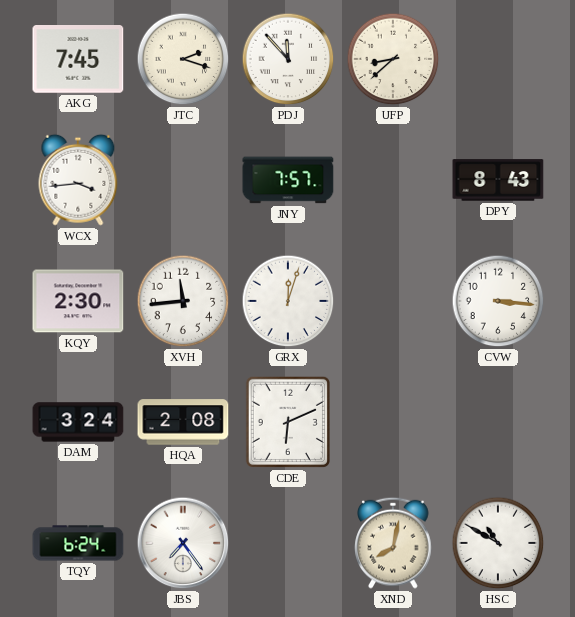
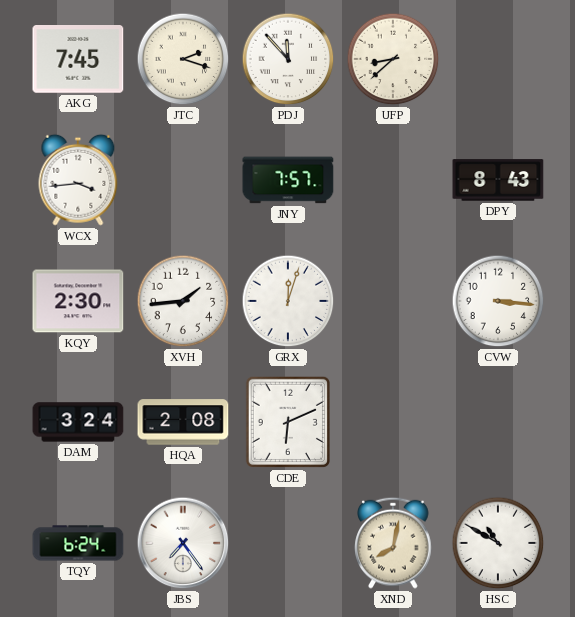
XVH: 11:44 -> 1:44 (183, 301)
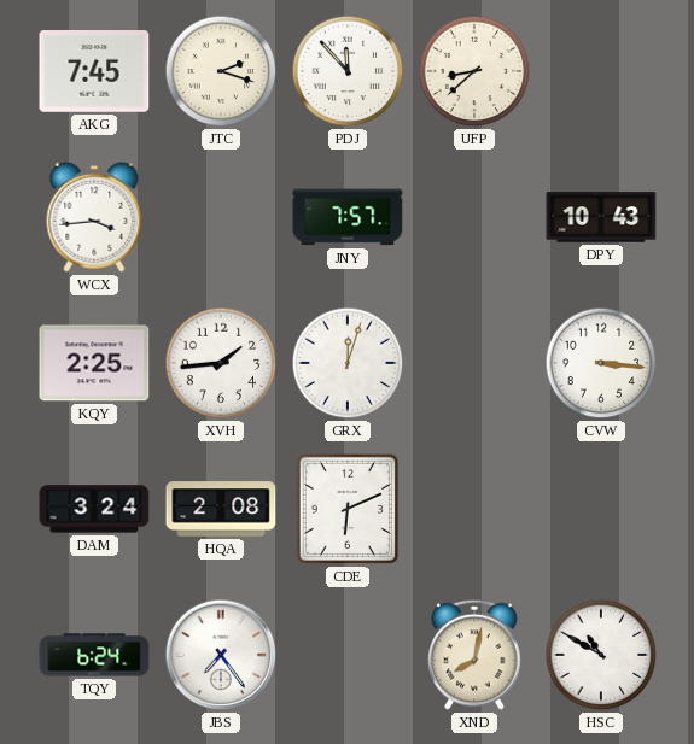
DPY: 8:43 -> 10:43 (601, 217)
KQY: 2:30 -> 2:25 (94, 363)
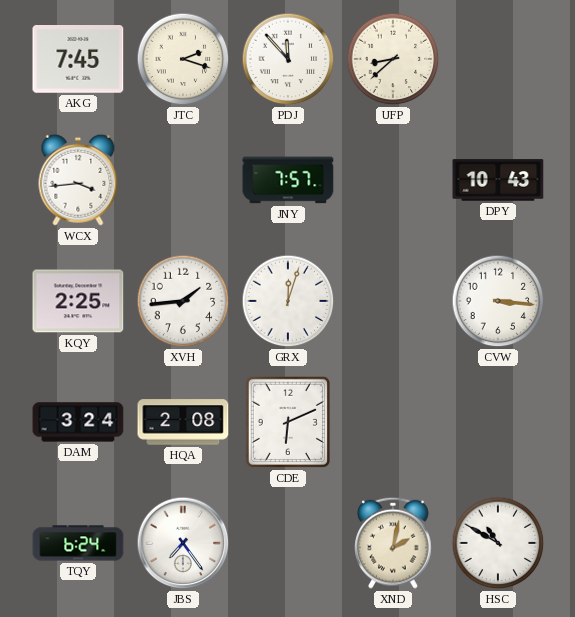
XND: 8:02 -> 2:02 (393, 543)
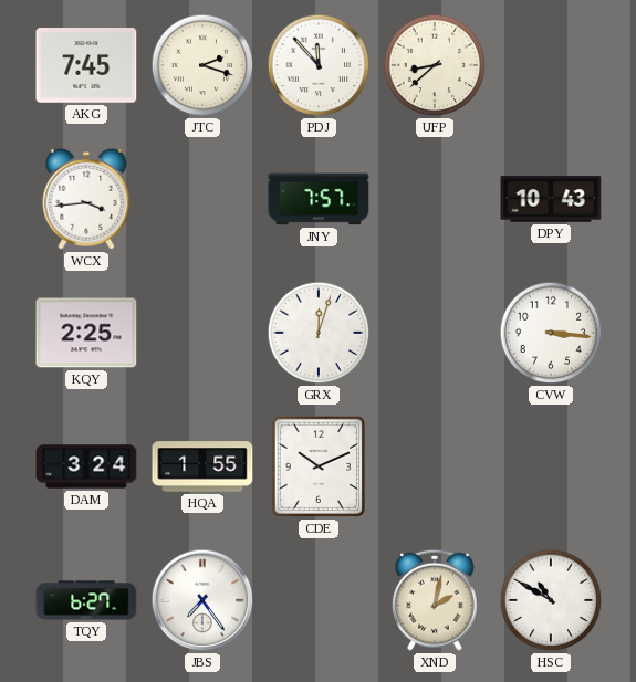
XVH: 1:44 -> none (183, 301)
HQA: 2:08 -> 1:55 (202, 466)
CDE: 6:11 -> 10:11 (319, 466)
TQY: 6:24 -> 6:27 (86, 600)
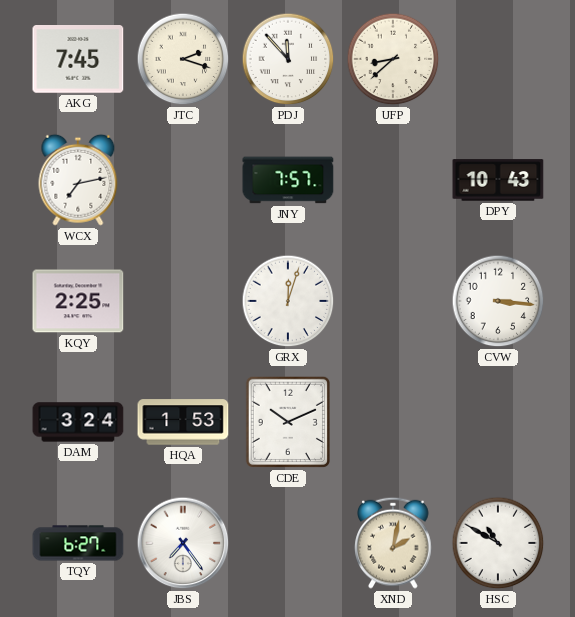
WCX: 3:44 -> 7:13 (78, 180)
HQA: 1:55 -> 1:53 (183, 422)
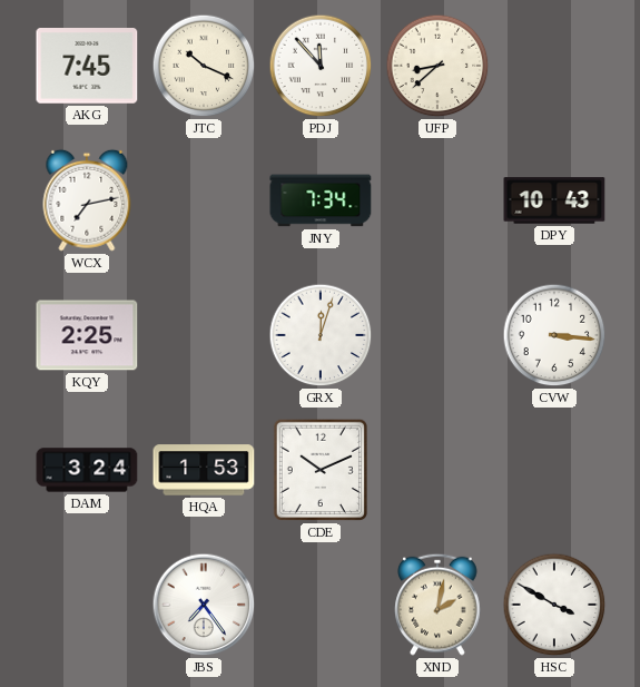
JTC: 2:18 -> 10:19 (204, 66)
JNY: 7:57 -> 7:34 (321, 200)
TQY: 6:27 -> none (78, 543)
HSC: 10:50 -> 3:50 (554, 605)
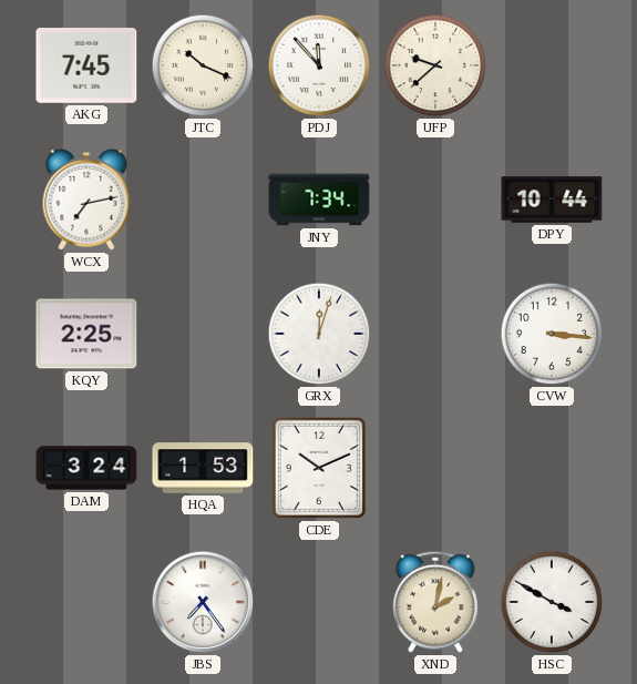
UFP: 8:38 -> 9:38 (435, 65)
DPY: 10:43 -> 10:44 (552, 200)
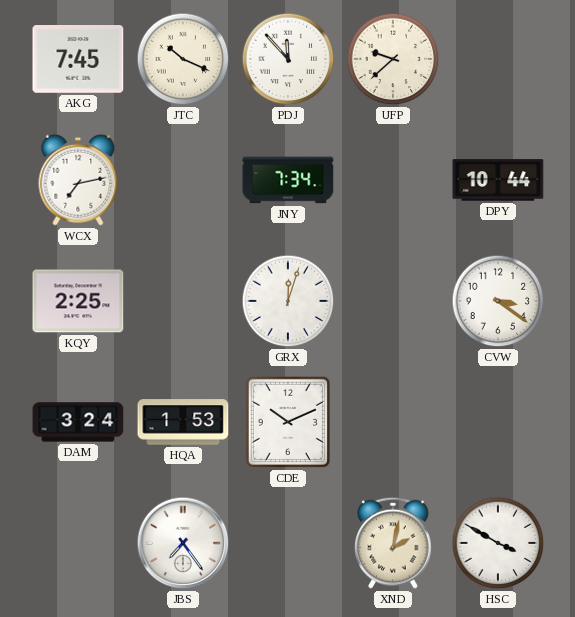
CVW: 3:16 -> 3:21 (498, 301)
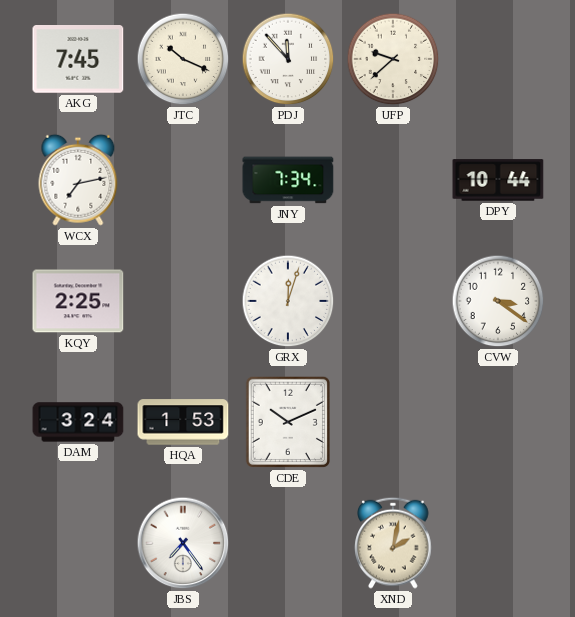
HSC: 3:50 -> none (498, 543)
